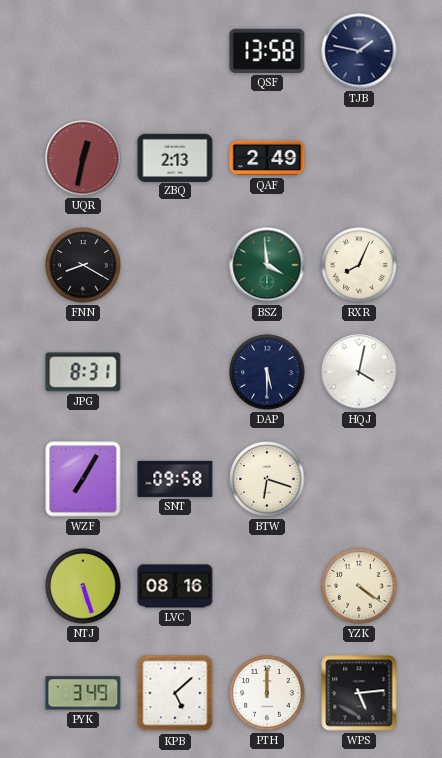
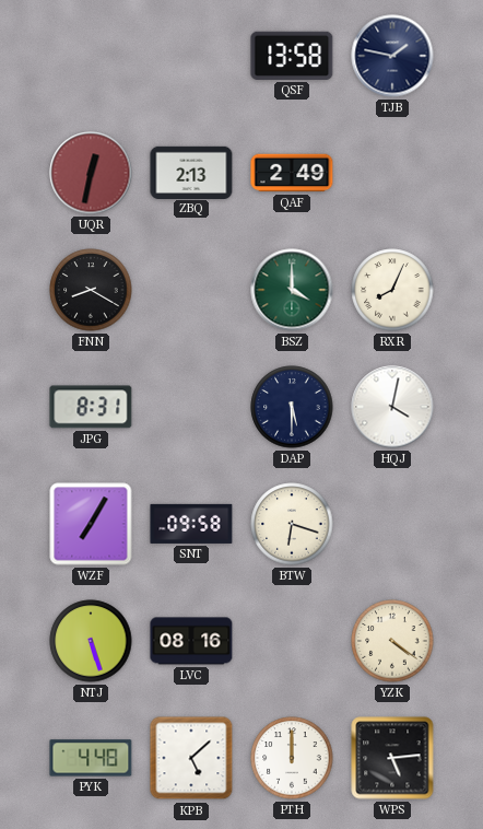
BSZ: 3:59 -> 4:00 (292, 290)
PYK: 3:49 -> 4:48 (91, 758)
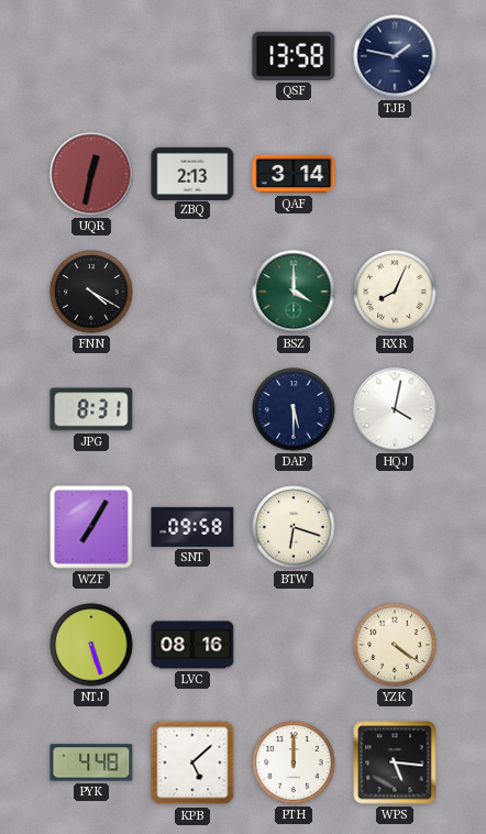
QAF: 2:49 -> 3:14 (294, 174)
FNN: 8:20 -> 4:20 (91, 292)
WPS: 5:14 -> 5:16 (395, 762)
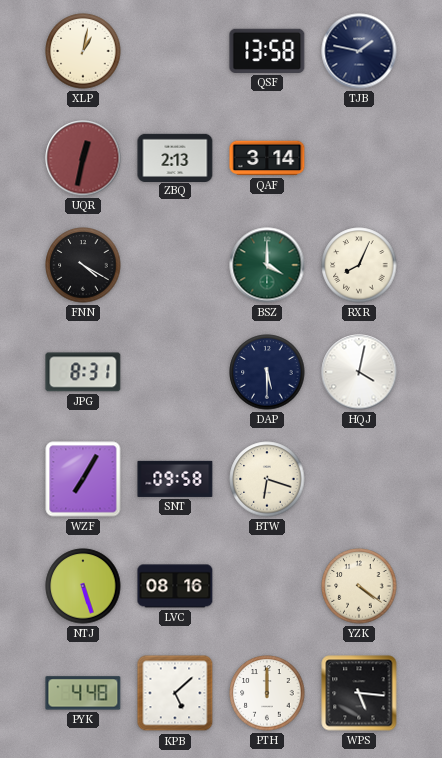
XLP: none -> 1:02 (83, 51)
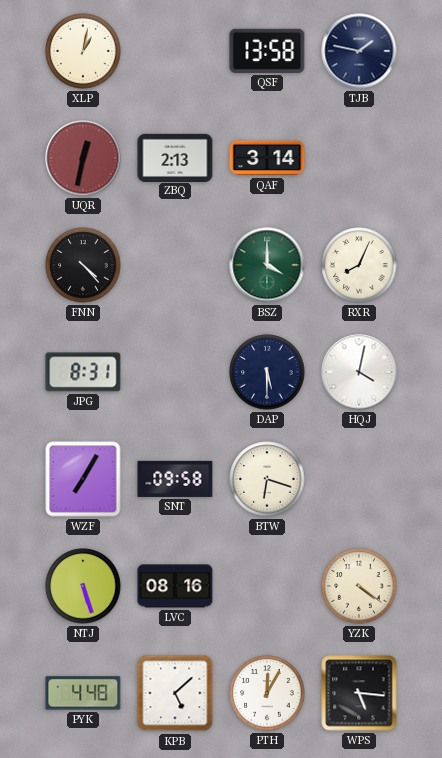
FNN: 4:20 -> 4:23 (83, 265)
PTH: 12:00 -> 12:05 (267, 693)
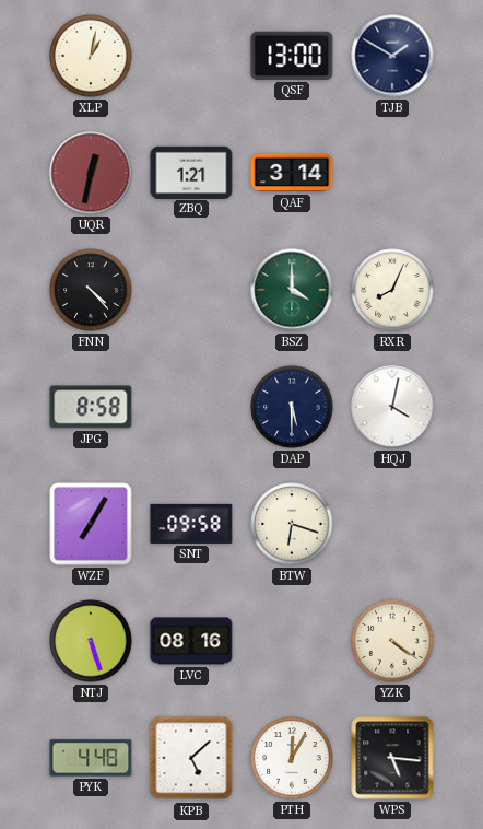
QSF: 13:58 -> 13:00 (292, 56)
TJB: 1:47 -> 1:50 (392, 56)
ZBQ: 2:13 -> 1:21 (191, 172)
JPG: 8:31 -> 8:58 (91, 407)
